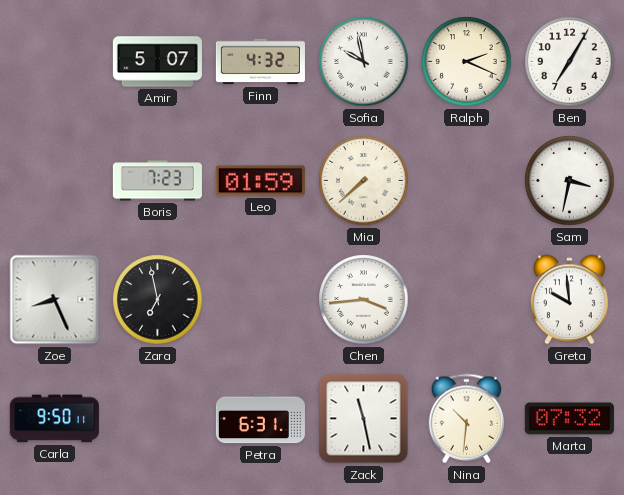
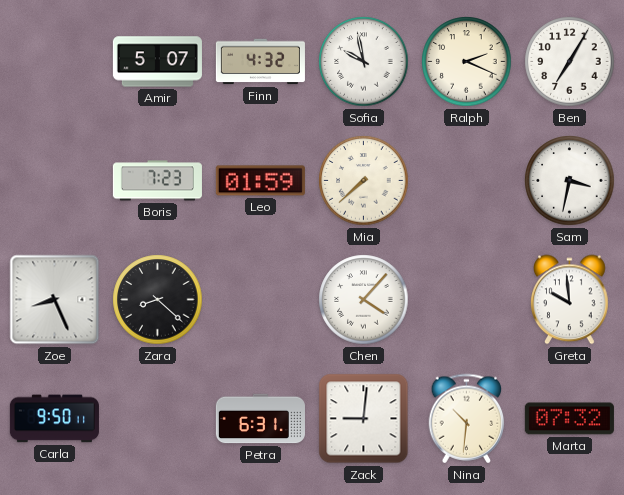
Zara: 6:58 -> 8:22 (158, 300)
Chen: 3:44 -> 4:07 (364, 300)
Zack: 11:28 -> 9:01 (364, 419)
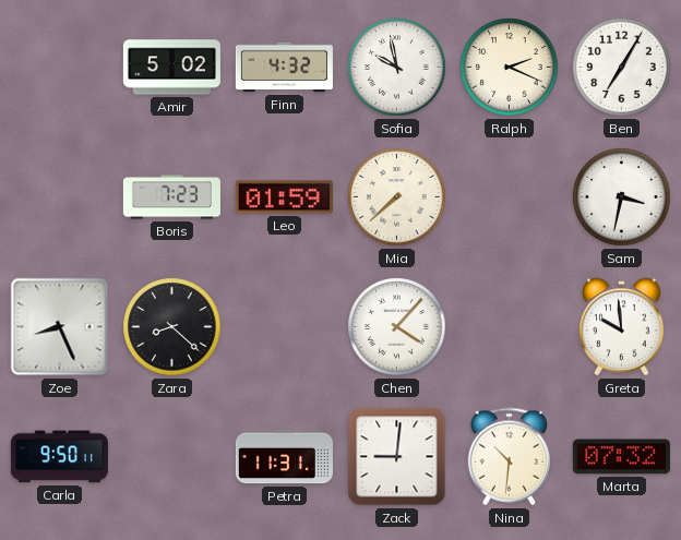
Amir: 5:07 -> 5:02 (171, 68)
Petra: 6:31 -> 11:31 (284, 457)
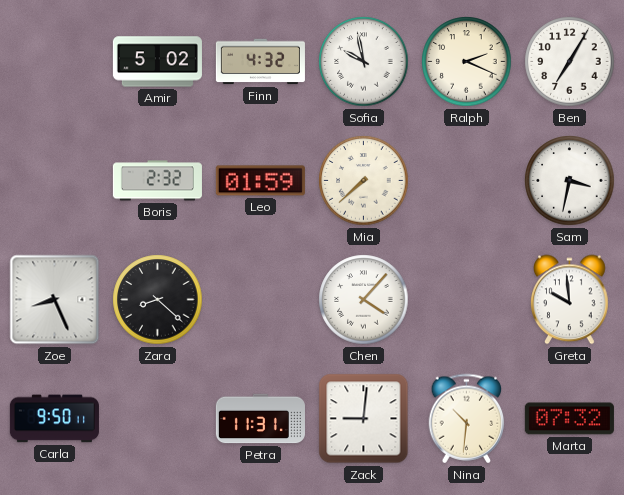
Boris: 7:23 -> 2:32 (157, 181)
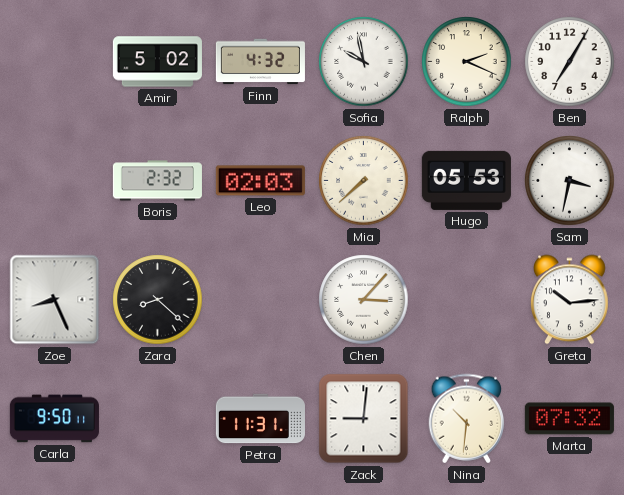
Leo: 01:59 -> 02:03 (260, 181)
Hugo: none -> 05:53 (466, 180)
Chen: 4:07 -> 3:07 (364, 300)
Greta: 9:59 -> 10:14 (570, 300)
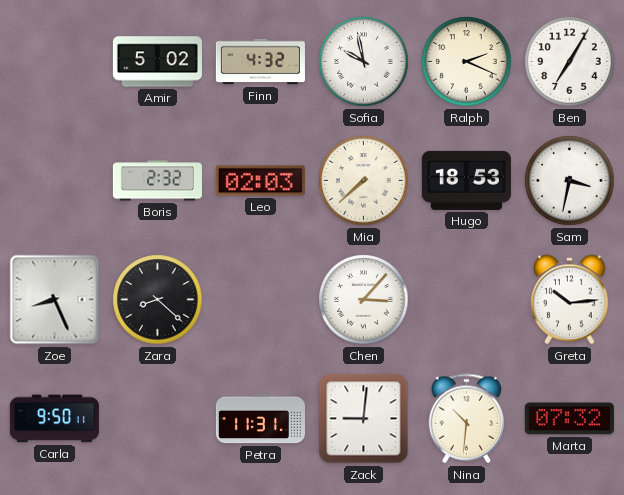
Hugo: 05:53 -> 18:53 (466, 180)
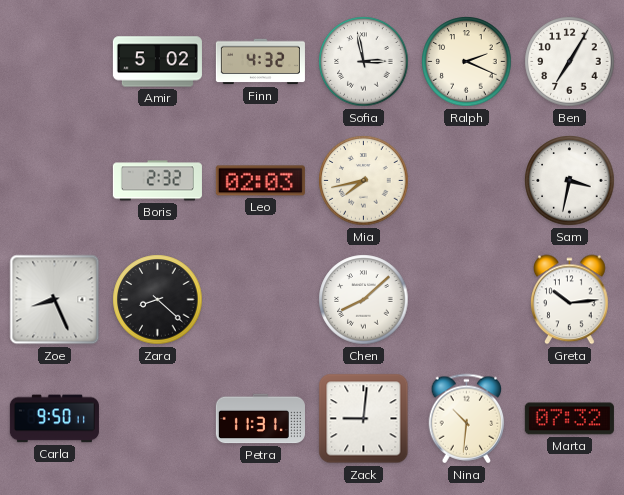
Sofia: 9:58 -> 2:58 (364, 62)
Mia: 7:38 -> 7:43 (364, 181)
Hugo: 18:53 -> none (466, 180)
Chen: 3:07 -> 8:08 (364, 300)
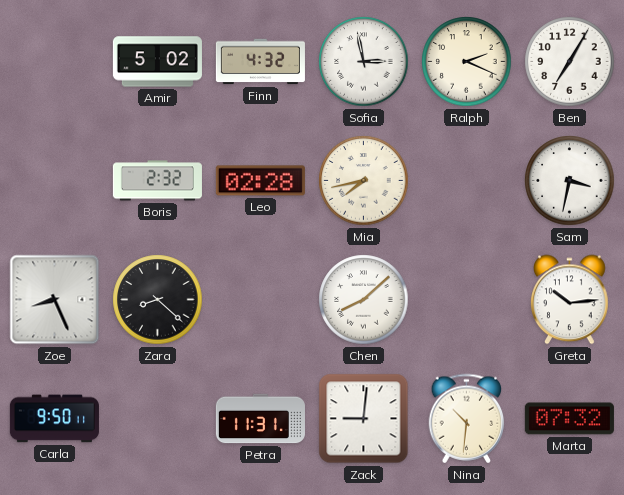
Leo: 02:03 -> 02:28 (260, 181)
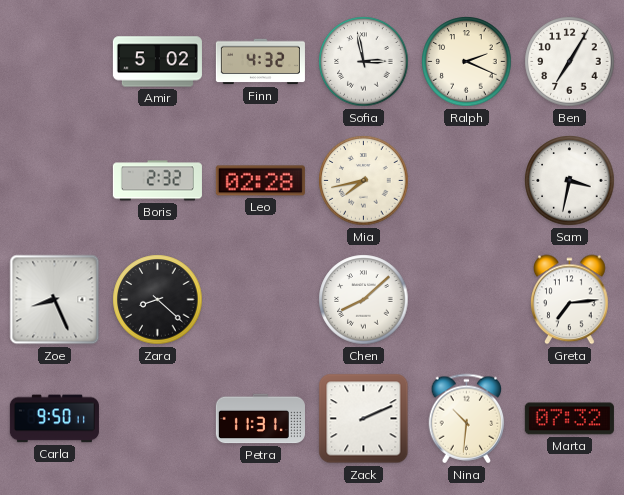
Greta: 10:14 -> 7:14 (570, 300)
Zack: 9:01 -> 2:11 (364, 419)
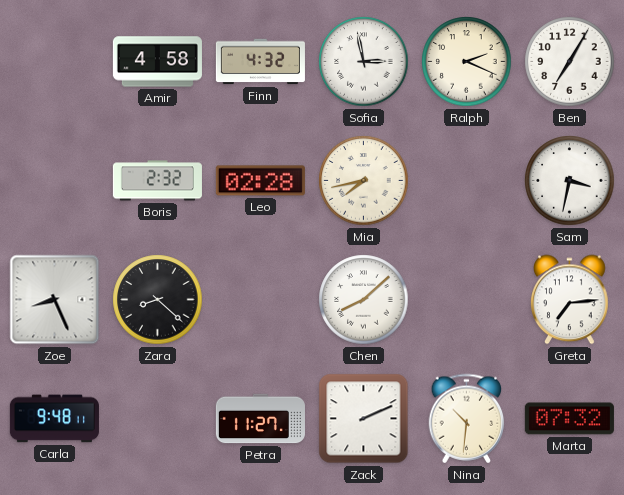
Amir: 5:02 -> 4:58 (157, 62)
Carla: 9:50 -> 9:48 (54, 419)
Petra: 11:31 -> 11:27 (260, 419)
